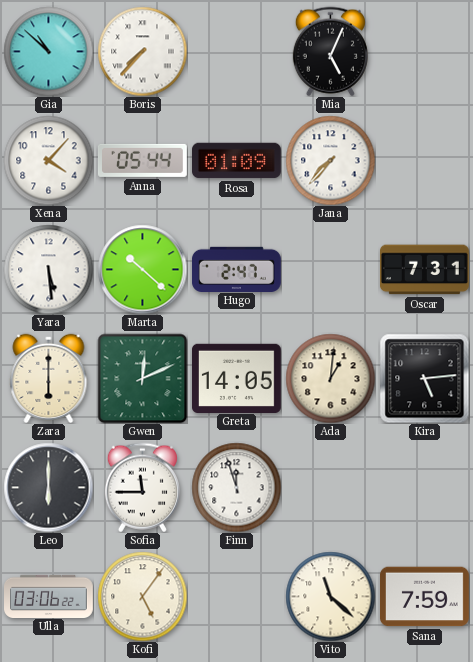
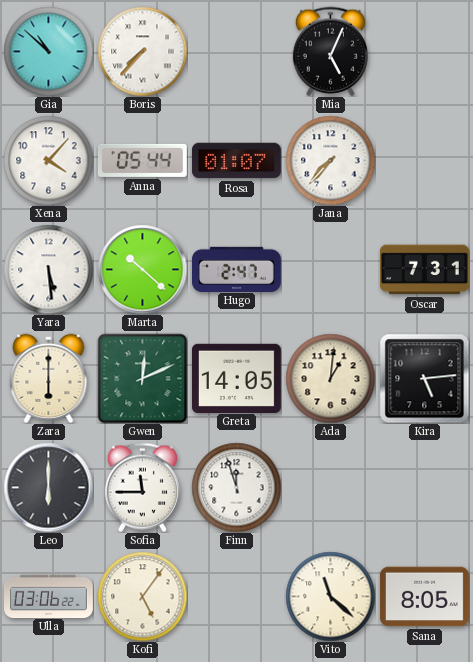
Rosa: 01:09 -> 01:07 (236, 161)
Sana: 7:59 -> 8:05 (424, 597)
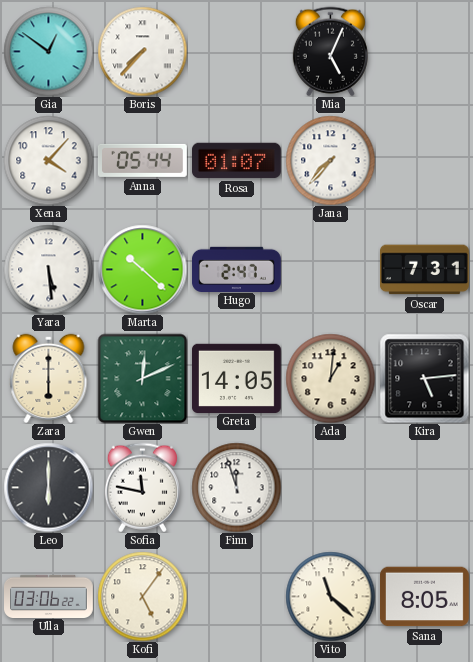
Gia: 10:52 -> 12:51 (48, 51)
Sofia: 11:45 -> 11:47 (142, 487)
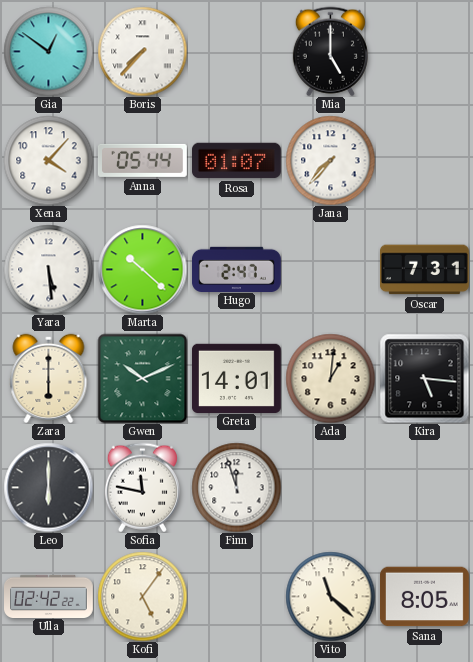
Mia: 5:04 -> 5:00 (330, 51)
Gwen: 12:11 -> 10:11 (142, 378)
Greta: 14:05 -> 14:01 (236, 378)
Kira: 5:14 -> 5:16 (424, 378)
Ulla: 03:06 -> 02:42 (49, 596)
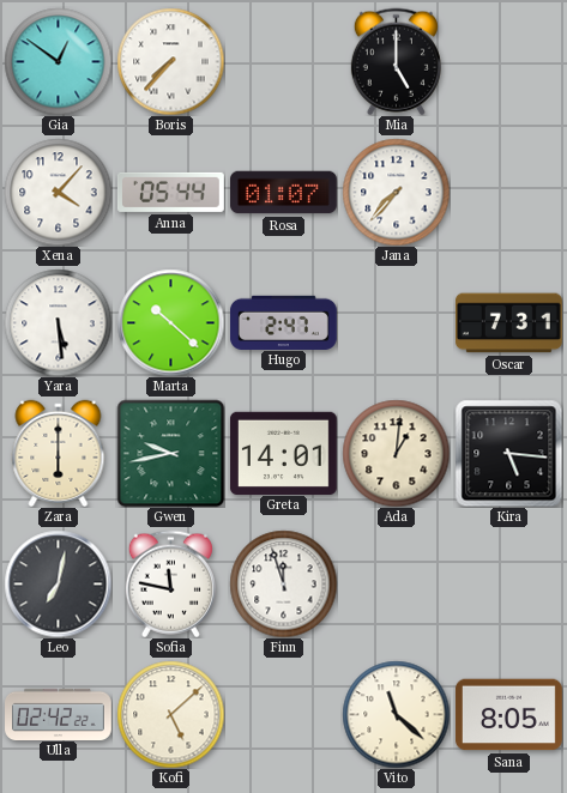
Gwen: 10:11 -> 9:43 (170, 453)
Leo: 6:00 -> 7:02 (58, 583)
Kofi: 5:06 -> 5:08 (170, 714)
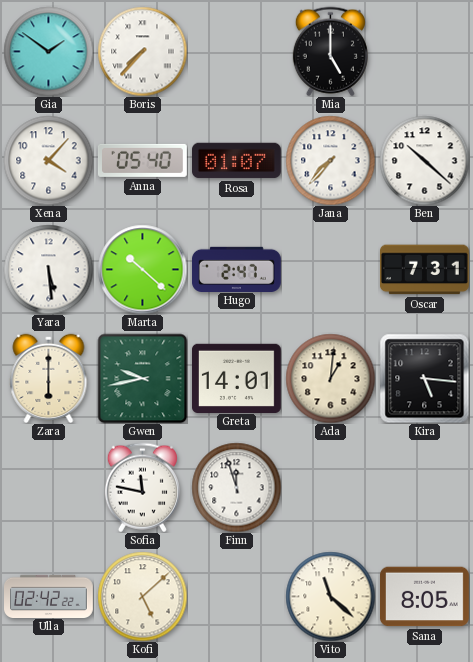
Gia: 12:51 -> 1:51 (48, 51)
Anna: 05:44 -> 05:40 (142, 160)
Ben: none -> 10:22 (424, 160)
Leo: 7:02 -> none (58, 583)
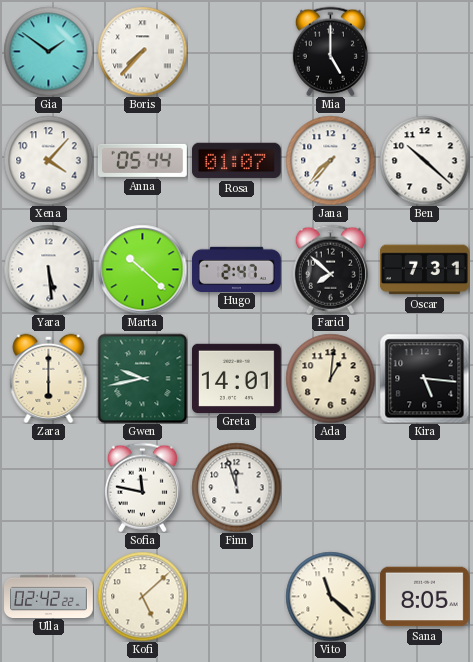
Anna: 05:40 -> 05:44 (142, 160)
Farid: none -> 7:52 (330, 269)
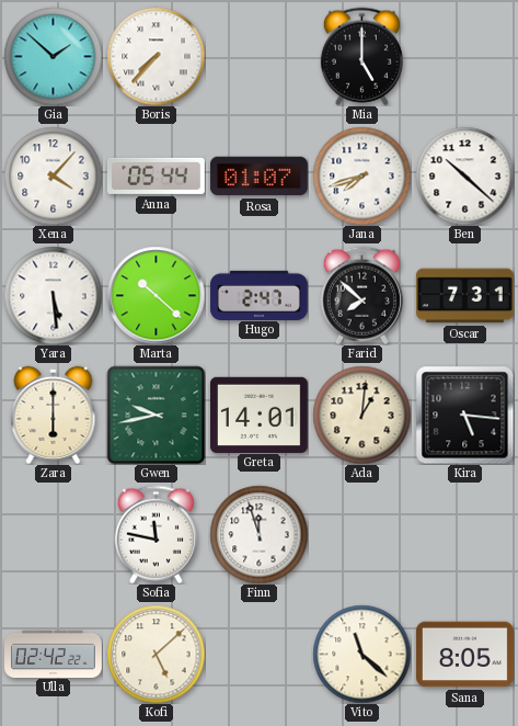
Gia: 1:51 -> 1:52 (53, 56)
Jana: 7:37 -> 7:42 (361, 175)
